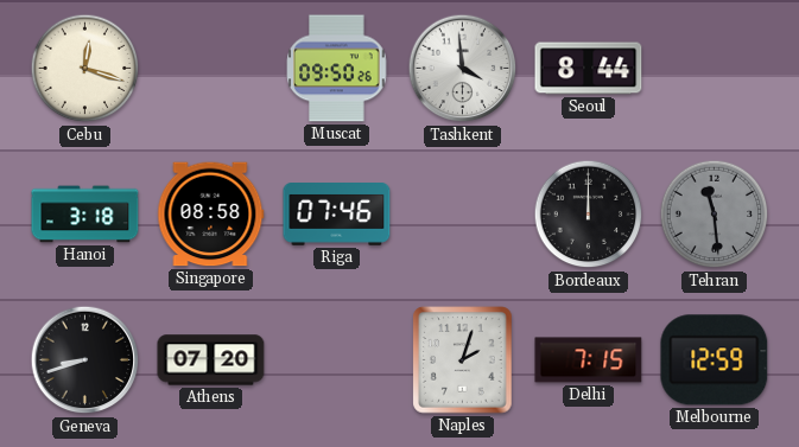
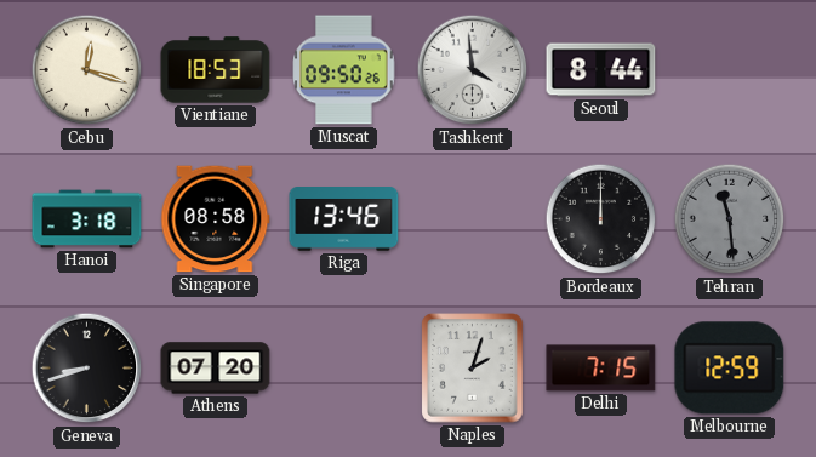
Vientiane: none -> 18:53 (216, 70)
Riga: 07:46 -> 13:46 (344, 219)
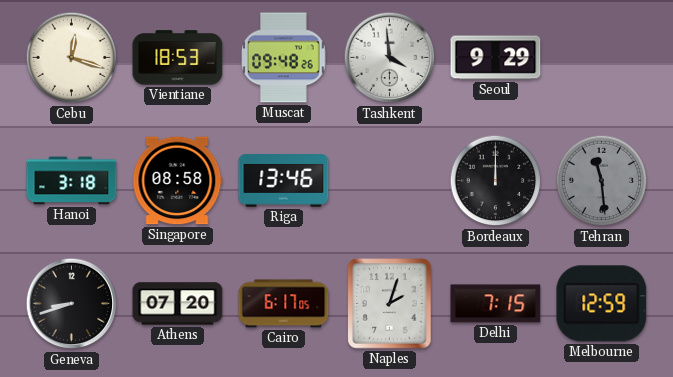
Muscat: 09:50 -> 09:48 (284, 58)
Seoul: 8:44 -> 9:29 (496, 58)
Cairo: none -> 6:17 (284, 304)
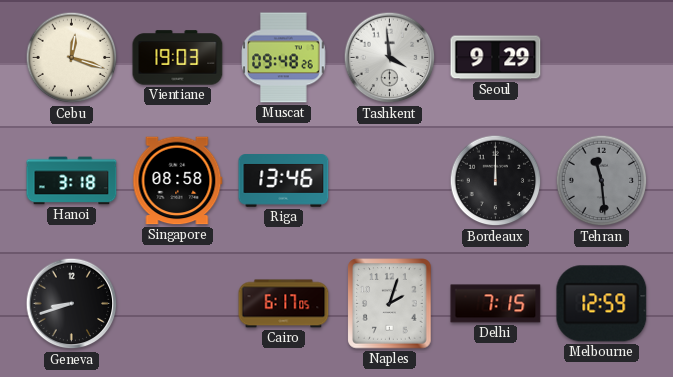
Vientiane: 18:53 -> 19:03 (178, 58)
Athens: 07:20 -> none (178, 304)
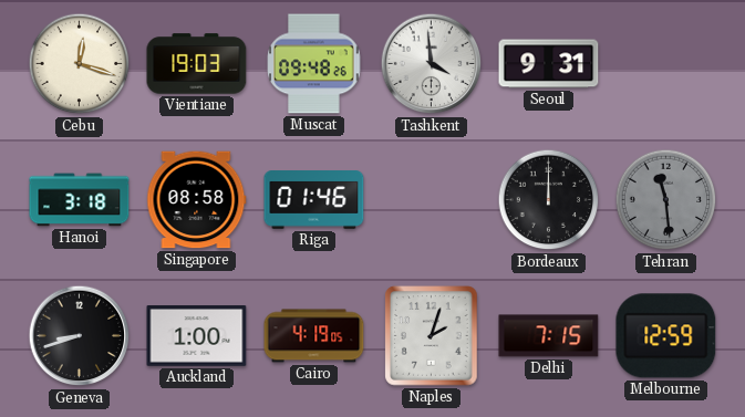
Seoul: 9:29 -> 9:31 (549, 64)
Riga: 13:46 -> 01:46 (314, 200)
Auckland: none -> 1:00 (197, 336)
Cairo: 6:17 -> 4:19 (314, 336)
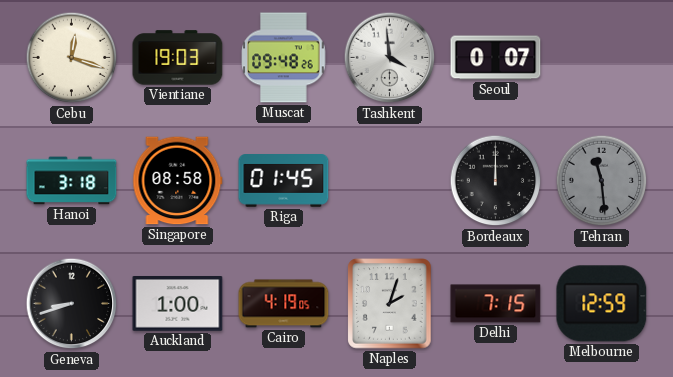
Seoul: 9:31 -> 0:07 (496, 58)
Riga: 01:46 -> 01:45 (284, 181)
